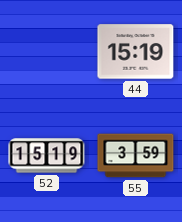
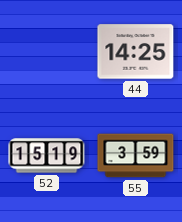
44: 15:19 -> 14:25 (136, 52)
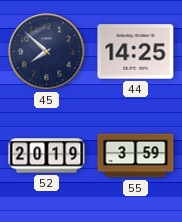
45: none -> 7:52 (47, 52)
52: 15:19 -> 20:19 (47, 156)
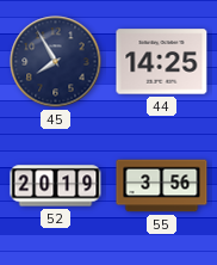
45: 7:52 -> 7:55 (56, 62)
55: 3:59 -> 3:56 (162, 186)
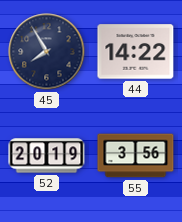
44: 14:25 -> 14:22 (136, 52)
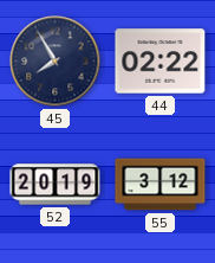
44: 14:22 -> 02:22 (161, 62)
55: 3:56 -> 3:12 (161, 185)
